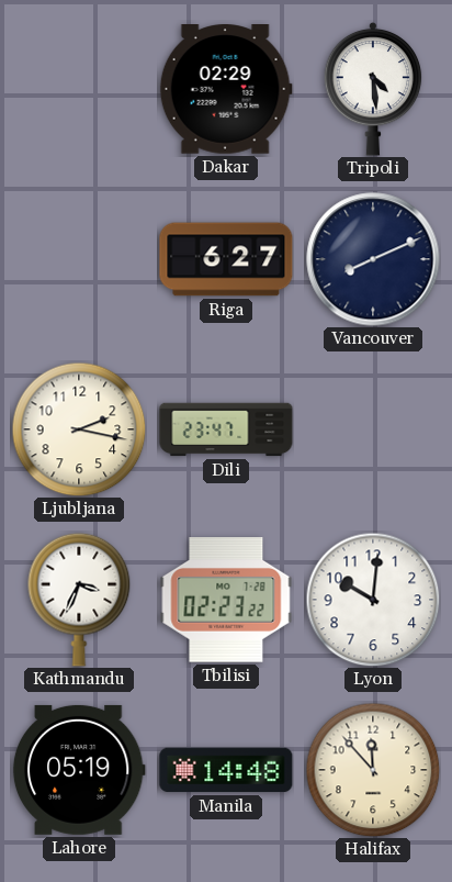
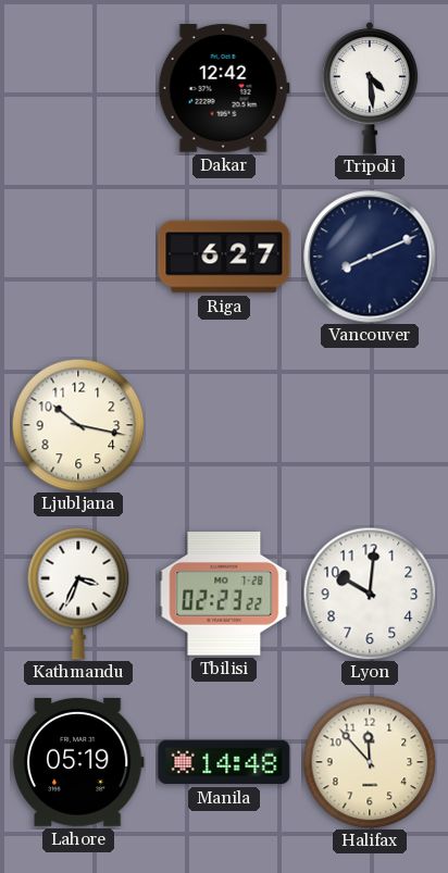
Dakar: 02:29 -> 12:42 (224, 88)
Ljubljana: 2:17 -> 10:17 (78, 425)
Dili: 23:47 -> none (226, 429)
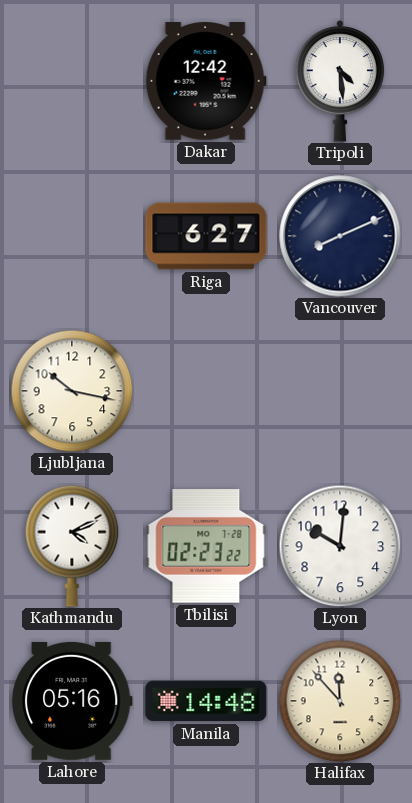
Kathmandu: 3:34 -> 4:11 (72, 546)
Lahore: 05:19 -> 05:16 (72, 701)
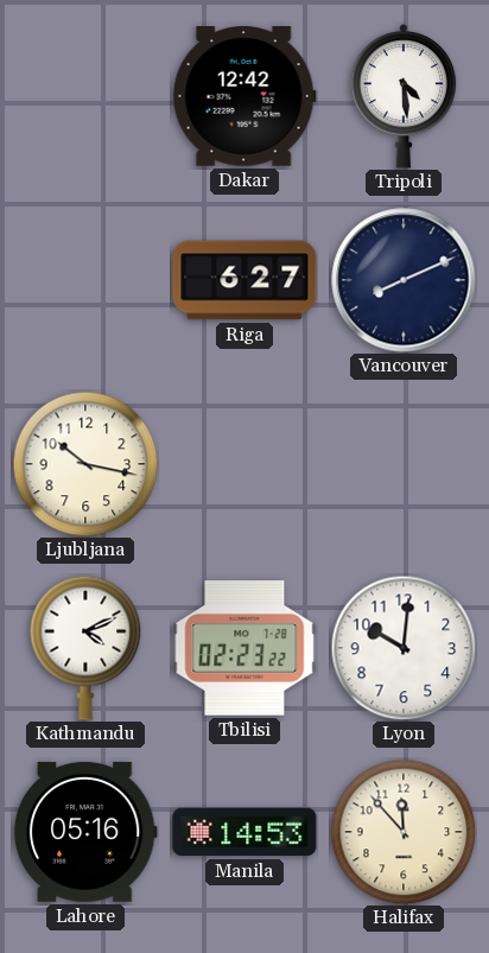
Manila: 14:48 -> 14:53 (244, 832)
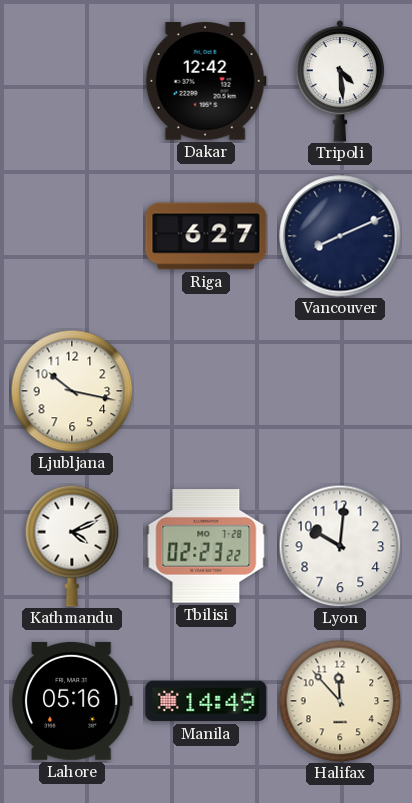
Manila: 14:53 -> 14:49 (206, 701)
